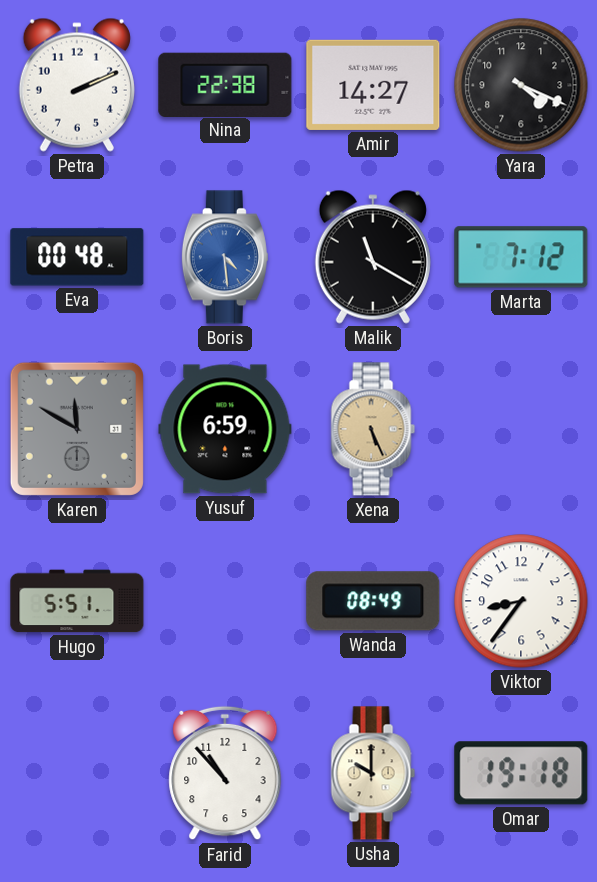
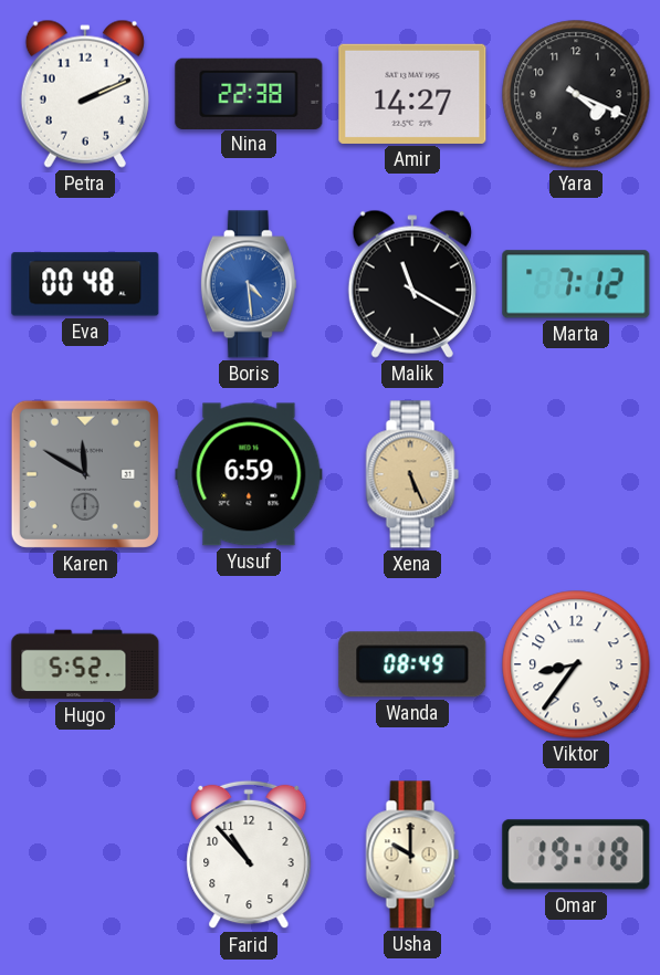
Hugo: 5:51 -> 5:52 (85, 664)
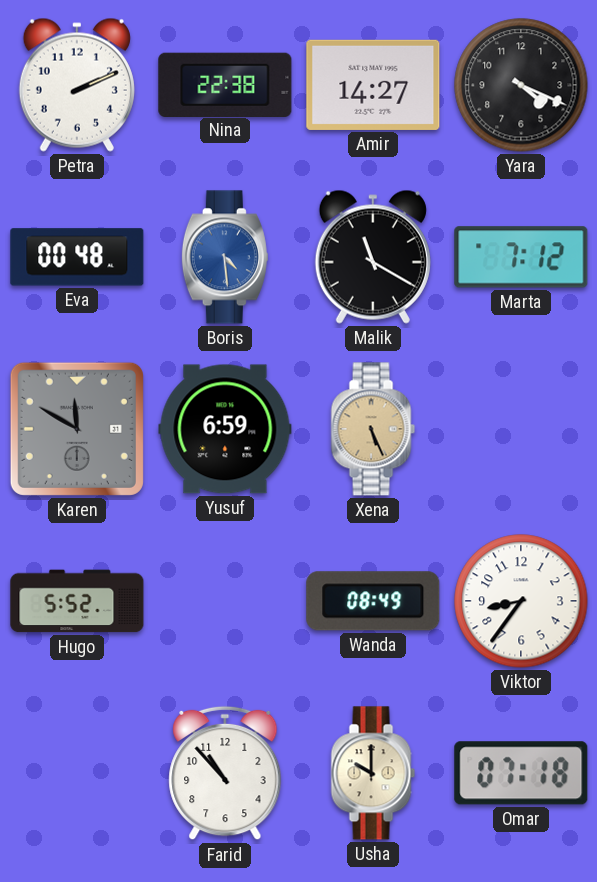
Omar: 19:18 -> 07:18 (521, 773)
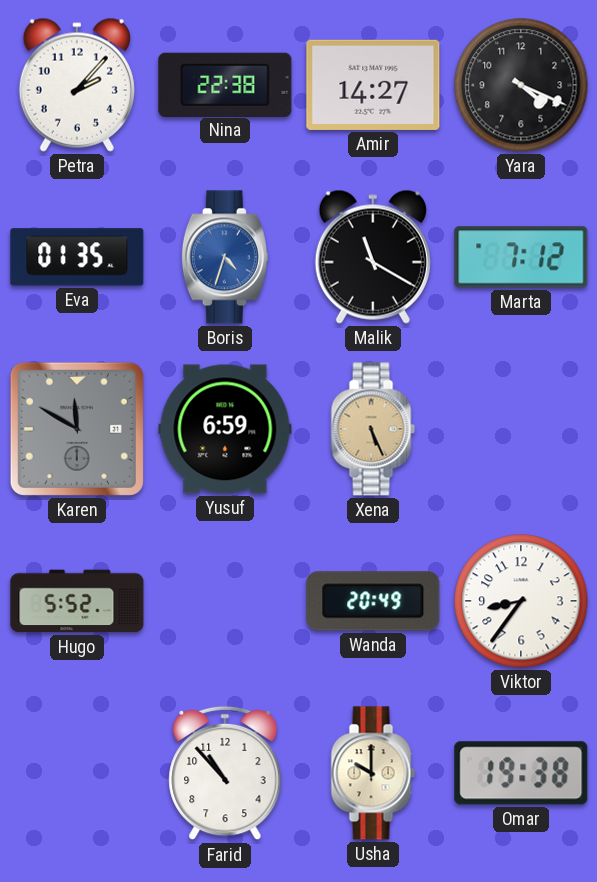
Petra: 2:11 -> 2:07 (77, 85)
Eva: 00:48 -> 01:35 (77, 257)
Boris: 4:29 -> 4:33 (225, 257)
Wanda: 08:49 -> 20:49 (373, 601)
Omar: 07:18 -> 19:38 (521, 773)
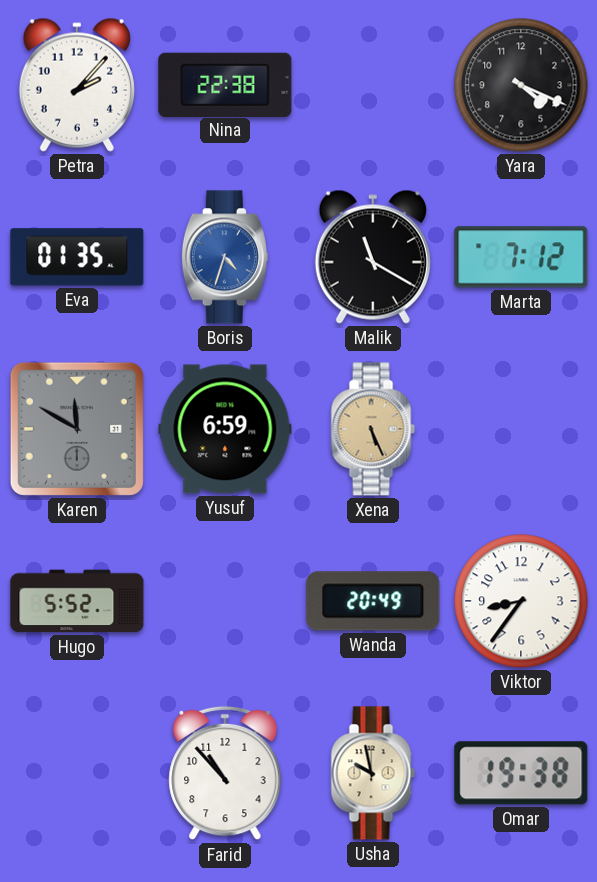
Amir: 14:27 -> none (373, 85)
Usha: 10:00 -> 9:58 (373, 773)
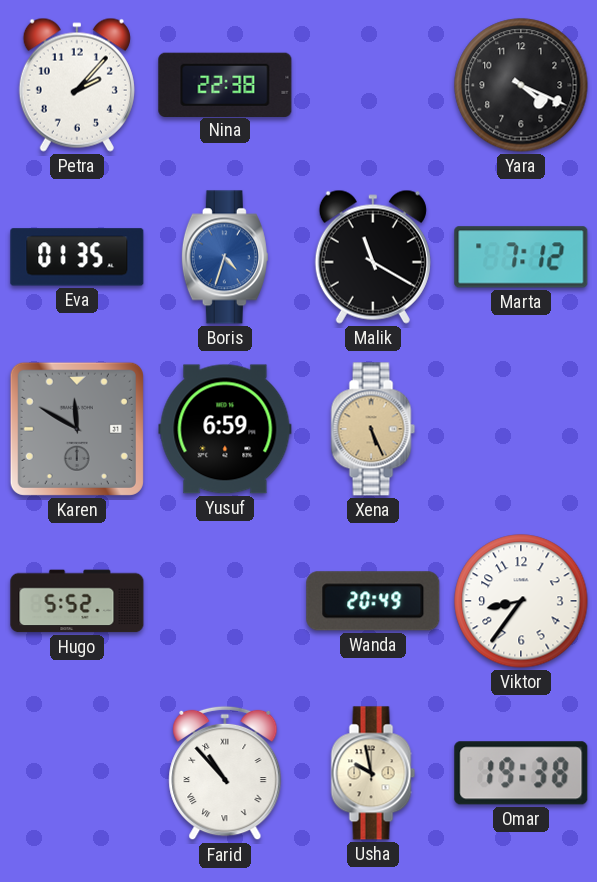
Farid numerals: Arabic -> Roman (225, 773)
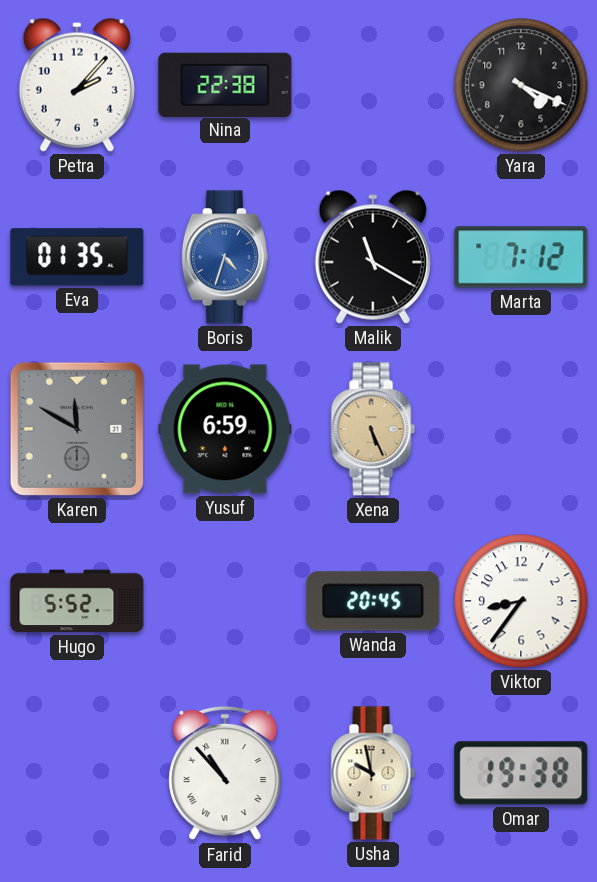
Wanda: 20:49 -> 20:45 (373, 601)
